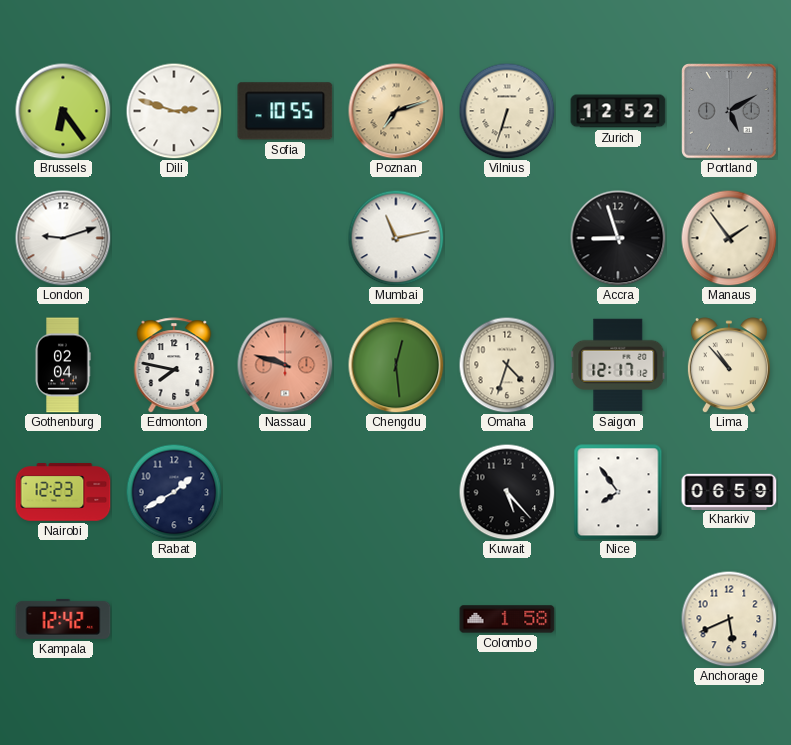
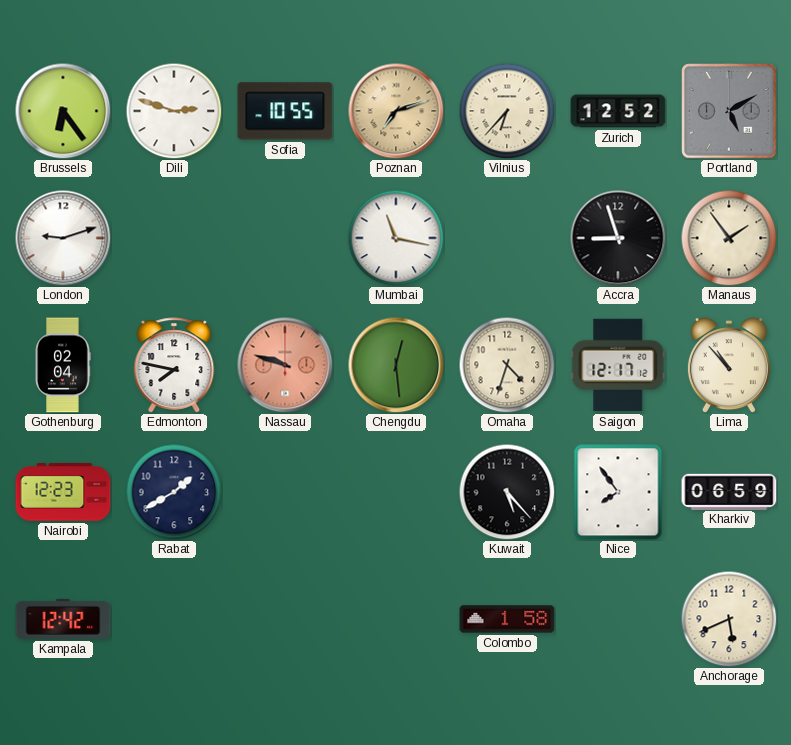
Vilnius: 6:33 -> 6:37 (507, 111)
Mumbai: 11:13 -> 11:17 (396, 238)
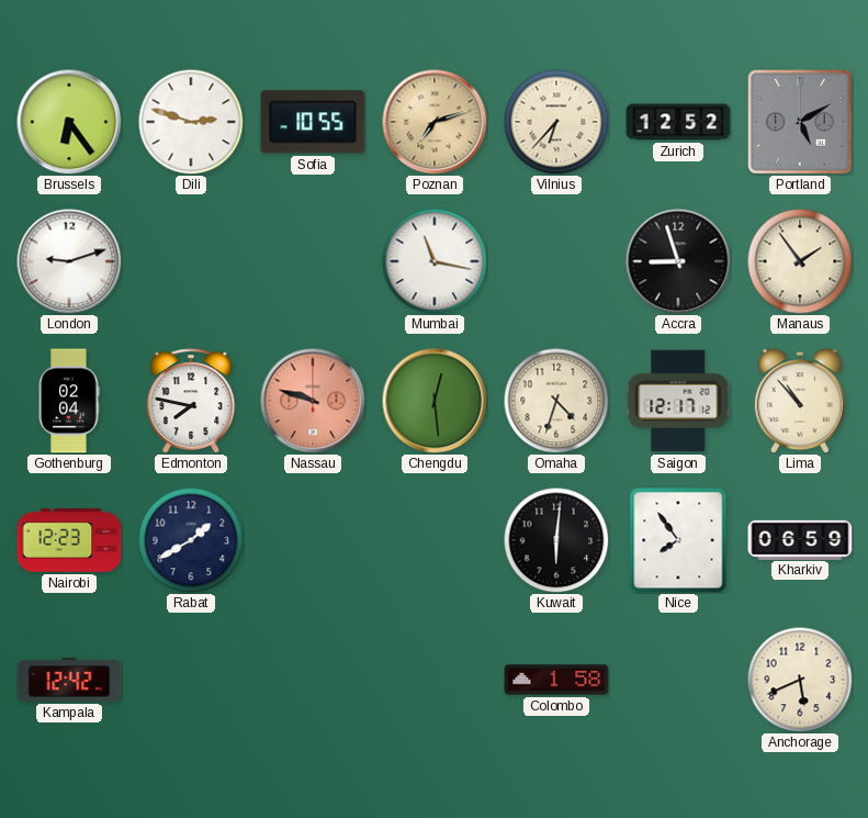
Kuwait: 5:23 -> 6:01 (556, 540)
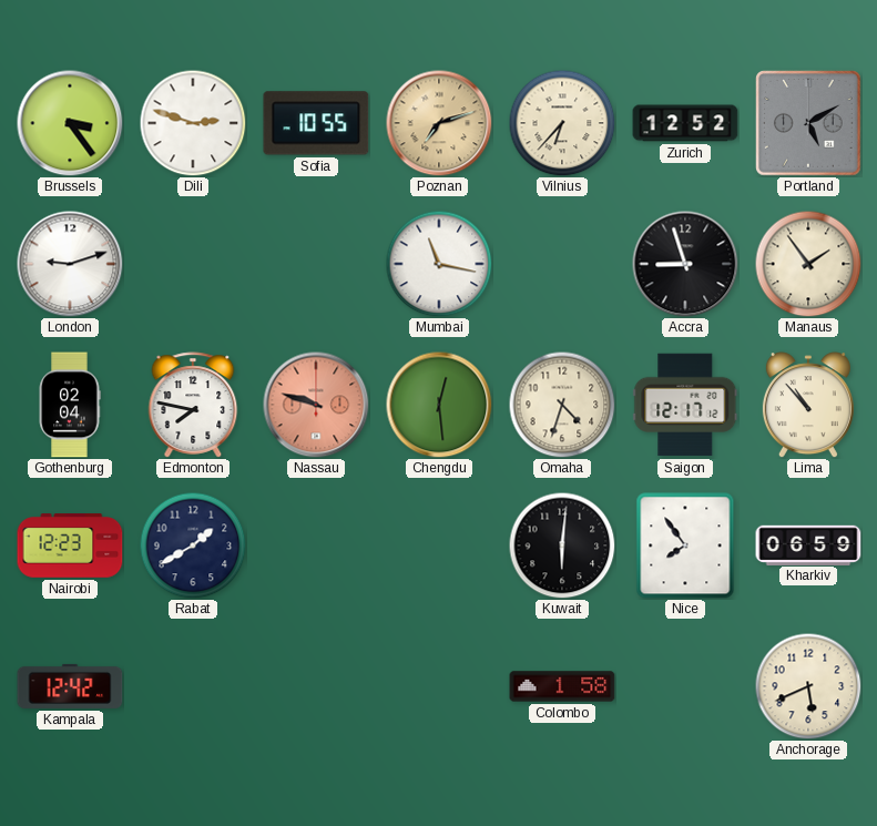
Brussels: 6:24 -> 3:24 (70, 123)
